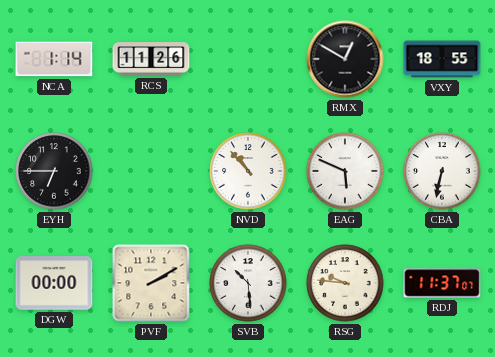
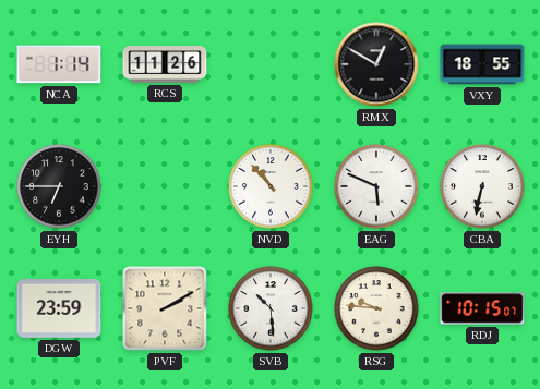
DGW: 00:00 -> 23:59 (59, 309)
RDJ: 11:37 -> 10:15 (482, 308)
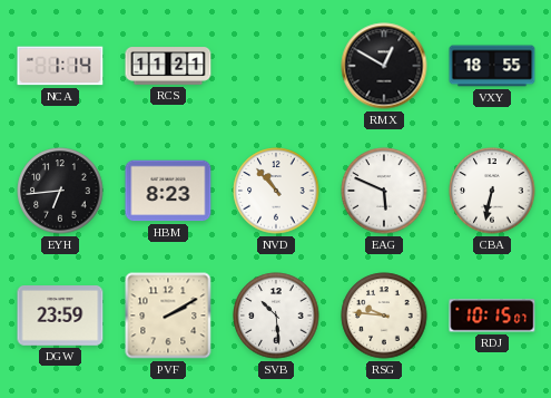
RCS: 11:26 -> 11:21 (168, 66)
EYH: 6:45 -> 6:44 (60, 191)
HBM: none -> 8:23 (168, 191)
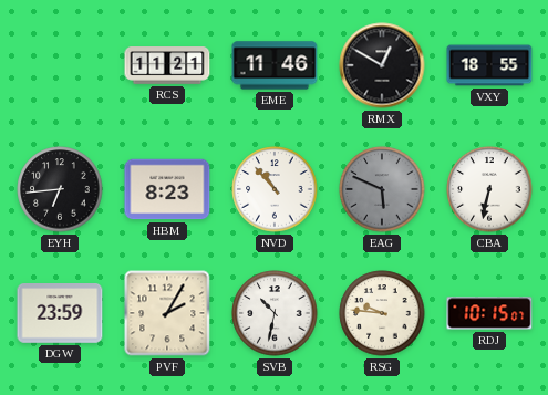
NCA: 1:14 -> none (60, 66)
EME: none -> 11:46 (275, 65)
EAG dial: white -> grey (382, 189)
PVF: 2:10 -> 2:05 (167, 313)
SVB: 10:29 -> 10:32 (275, 313)
